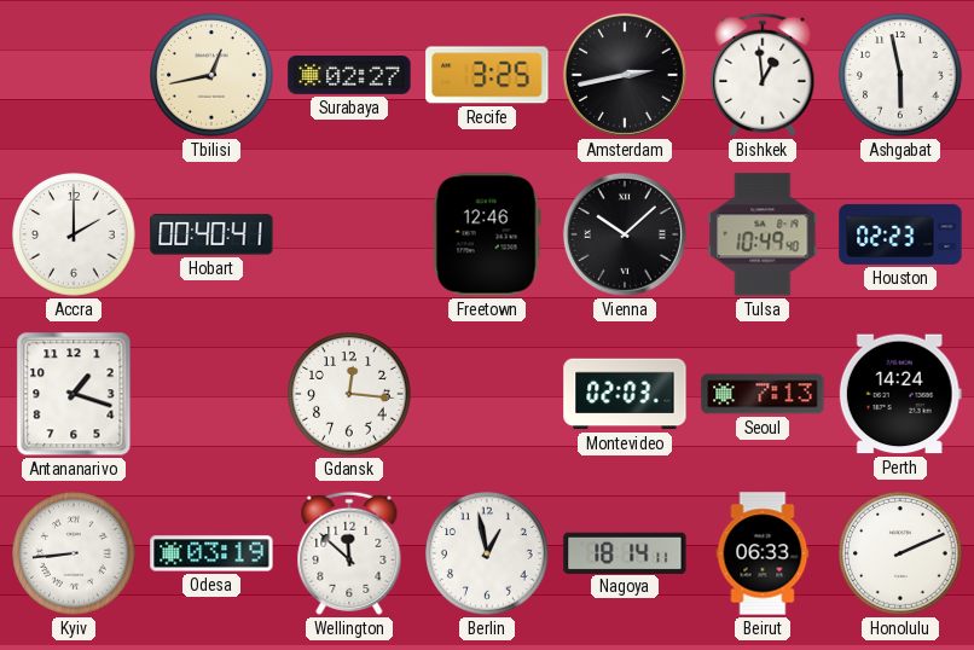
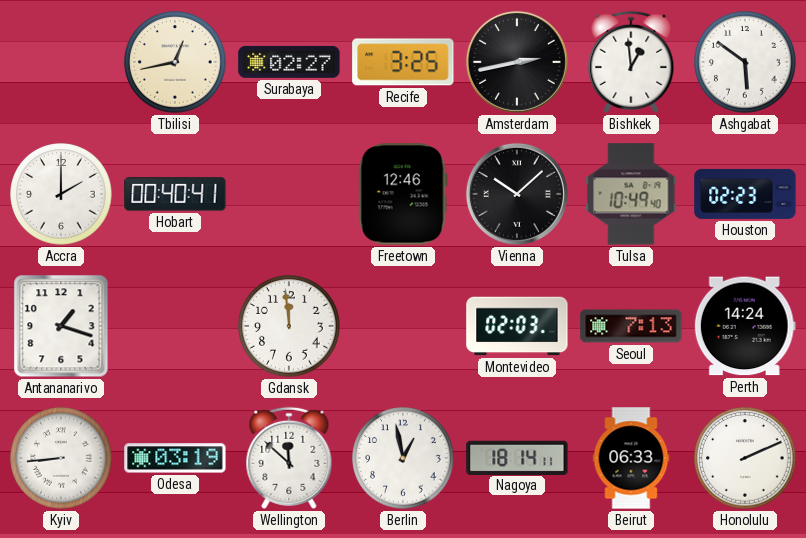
Ashgabat: 5:58 -> 5:51 (745, 62)
Gdansk: 12:16 -> 11:59 (289, 326)
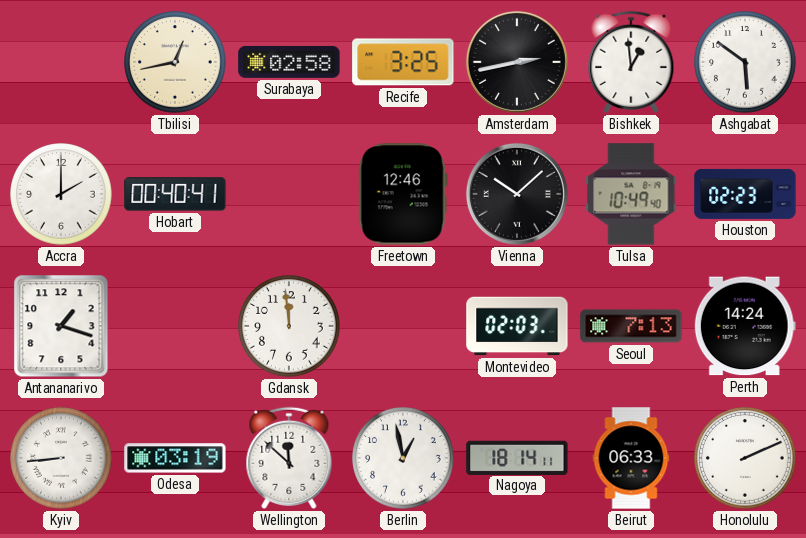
Surabaya: 02:27 -> 02:58 (289, 62)
